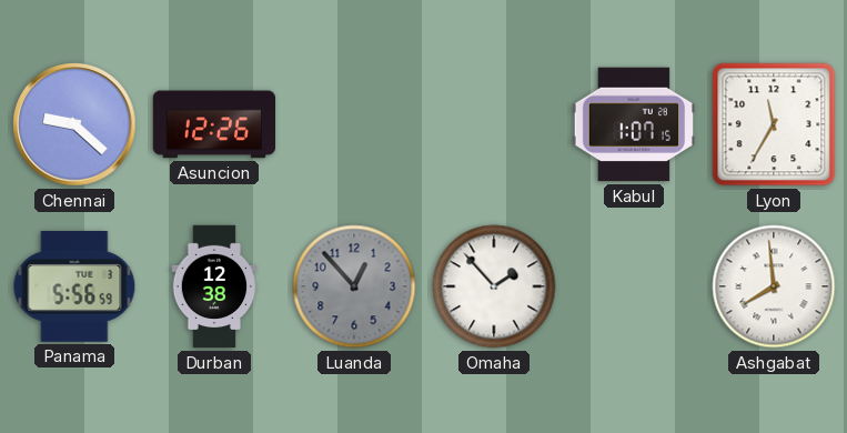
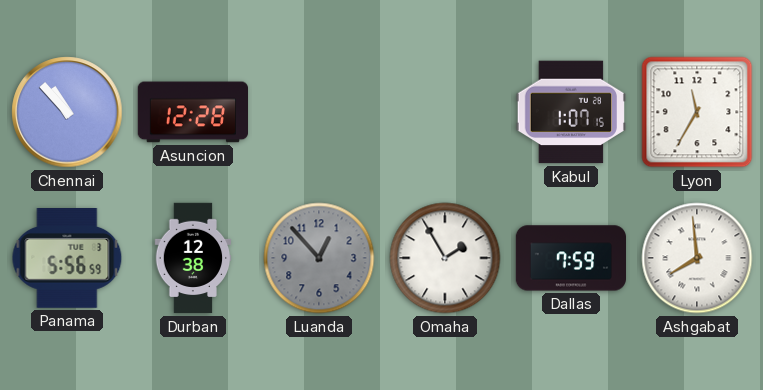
Chennai: 9:22 -> 10:53 (67, 112)
Asuncion: 12:26 -> 12:28 (192, 112)
Omaha: 1:53 -> 1:55 (445, 258)
Dallas: none -> 7:59 (570, 258)
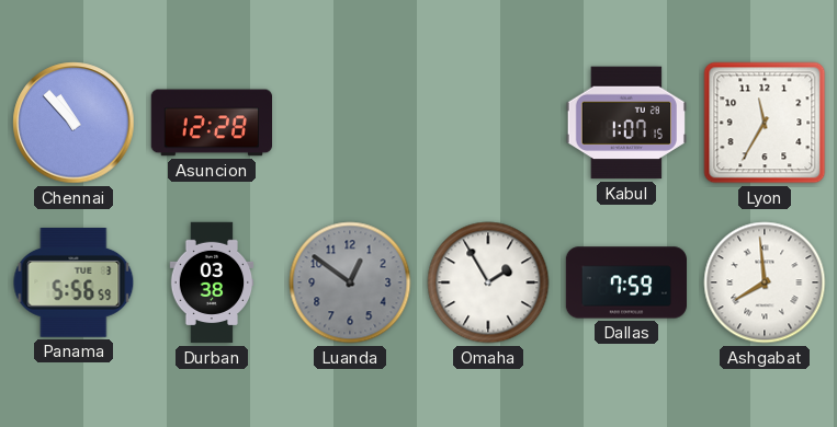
Durban: 12:38 -> 03:38 (212, 282)
Luanda: 12:53 -> 12:51 (350, 282)
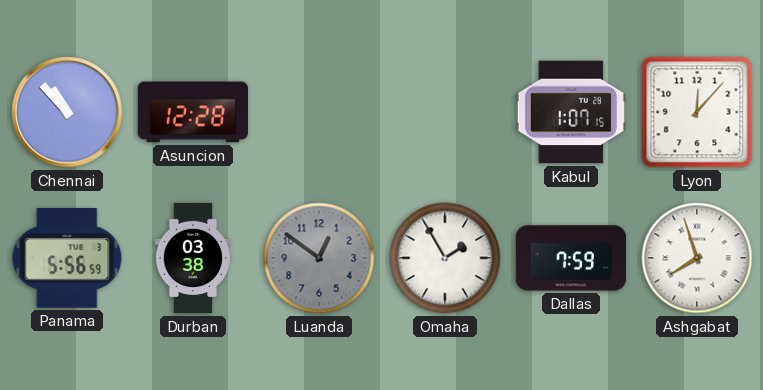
Lyon: 11:35 -> 12:07 (697, 112)
Ashgabat: 7:59 -> 7:57 (697, 258)
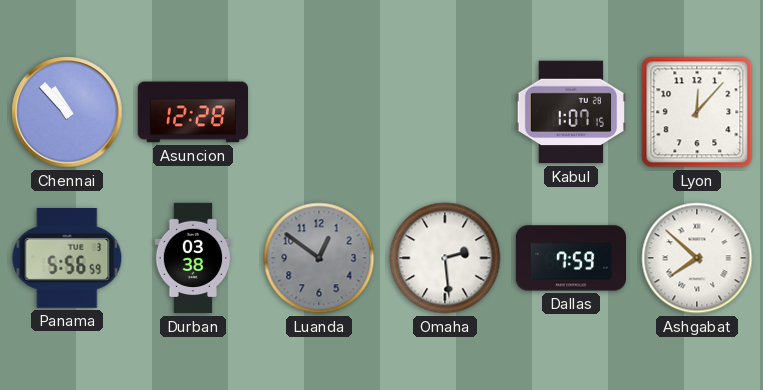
Omaha: 1:55 -> 2:29 (445, 258)
Ashgabat: 7:57 -> 7:52 (697, 258)
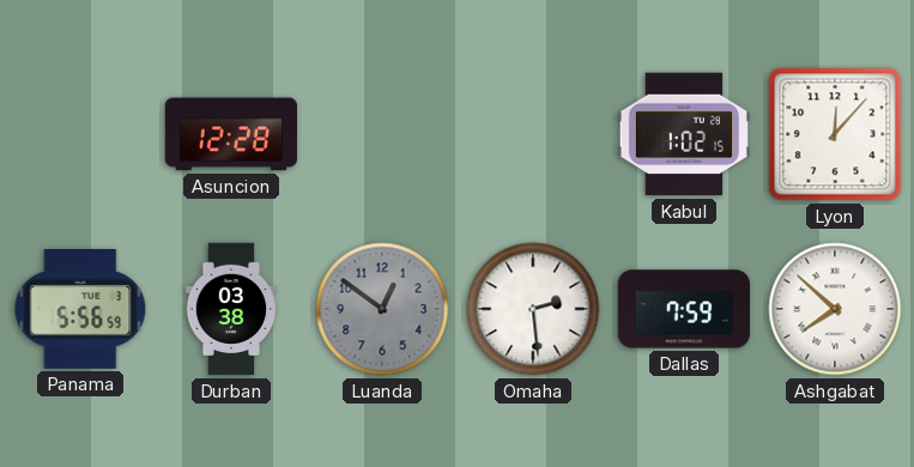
Chennai: 10:53 -> none (67, 112)
Kabul: 1:07 -> 1:02 (683, 134)
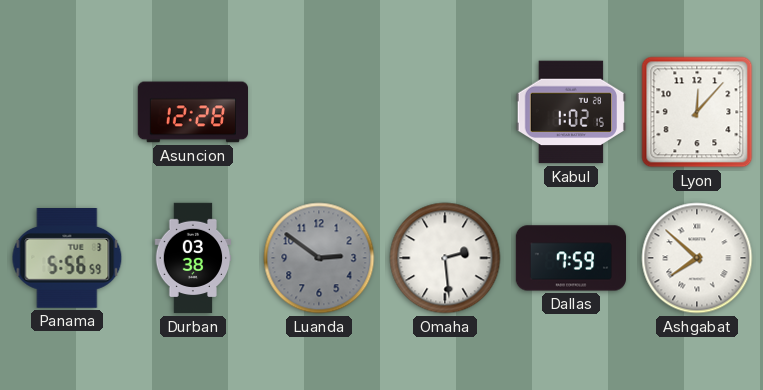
Luanda: 12:51 -> 2:51 (319, 258)
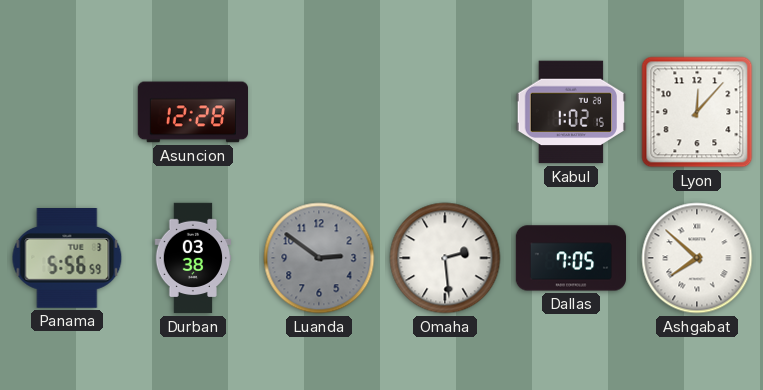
Dallas: 7:59 -> 7:05 (570, 258)
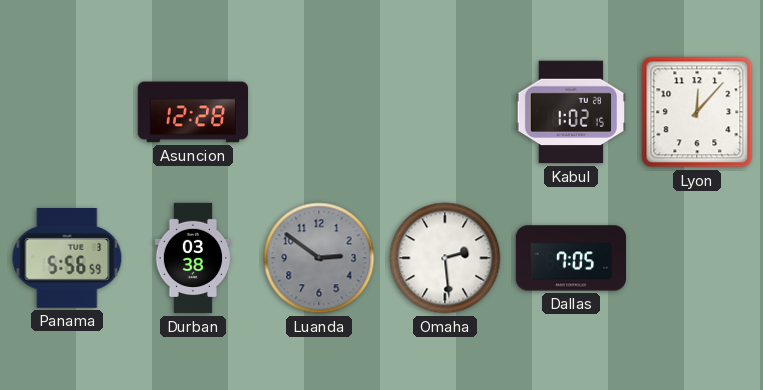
Ashgabat: 7:52 -> none (697, 258)
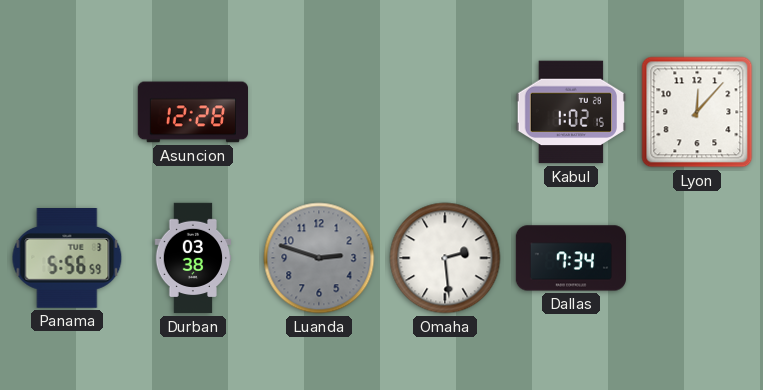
Luanda: 2:51 -> 2:48 (319, 258)
Dallas: 7:05 -> 7:34 (570, 258)
